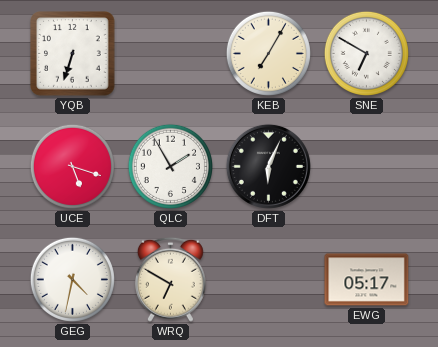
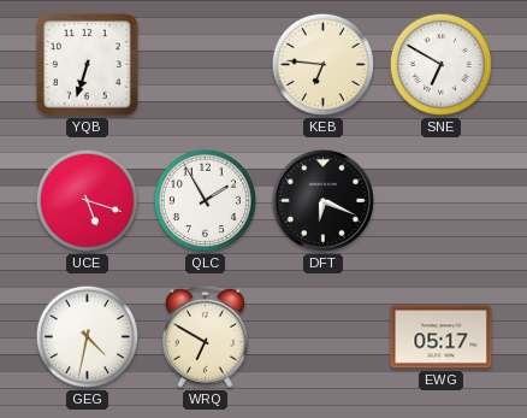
KEB: 7:05 -> 6:46 (322, 64)
DFT: 6:04 -> 6:19 (322, 200)
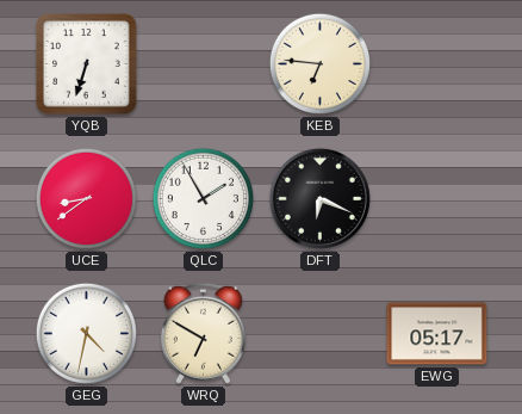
SNE: 6:50 -> none (440, 64)
UCE: 5:18 -> 8:39 (86, 198)
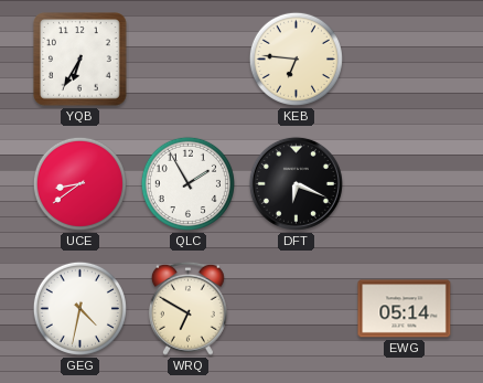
YQB: 6:33 -> 6:35 (80, 60)
EWG: 05:17 -> 05:14 (405, 309)
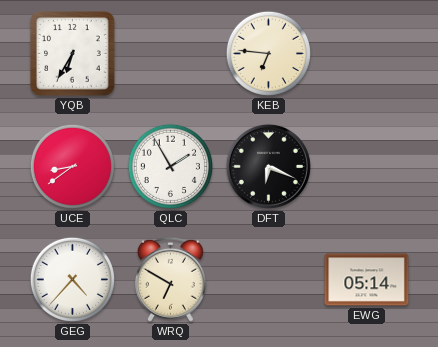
GEG: 4:32 -> 4:37 (72, 279)
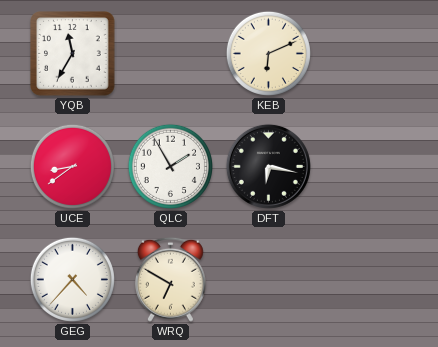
YQB: 6:35 -> 11:35 (73, 54)
KEB: 6:46 -> 6:11 (268, 53)
DFT: 6:19 -> 6:17 (268, 166)
EWG: 05:14 -> none (367, 280)
